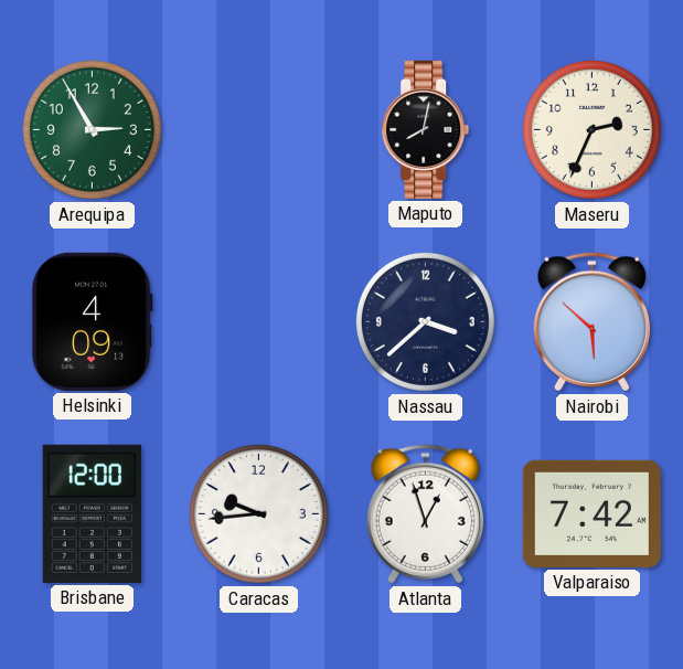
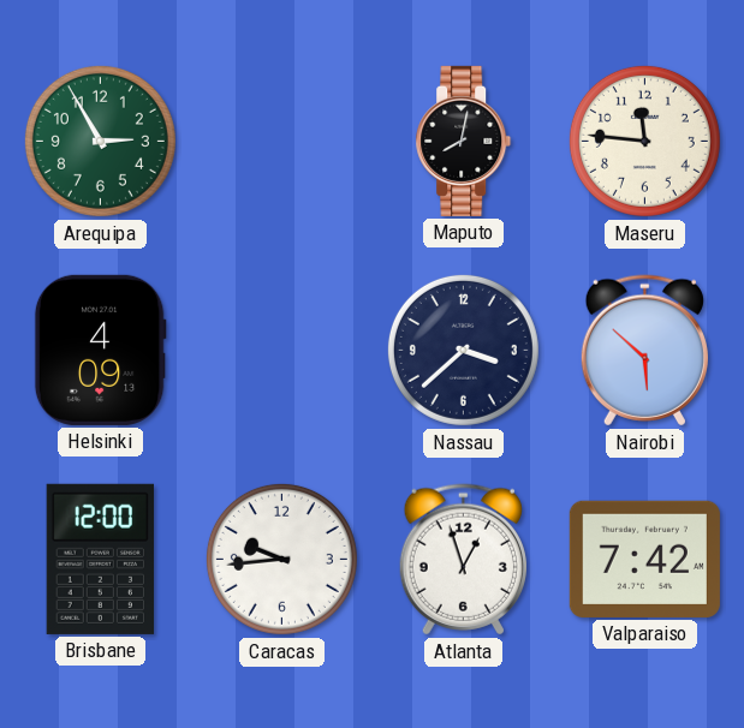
Maseru: 2:34 -> 11:46 (644, 141)
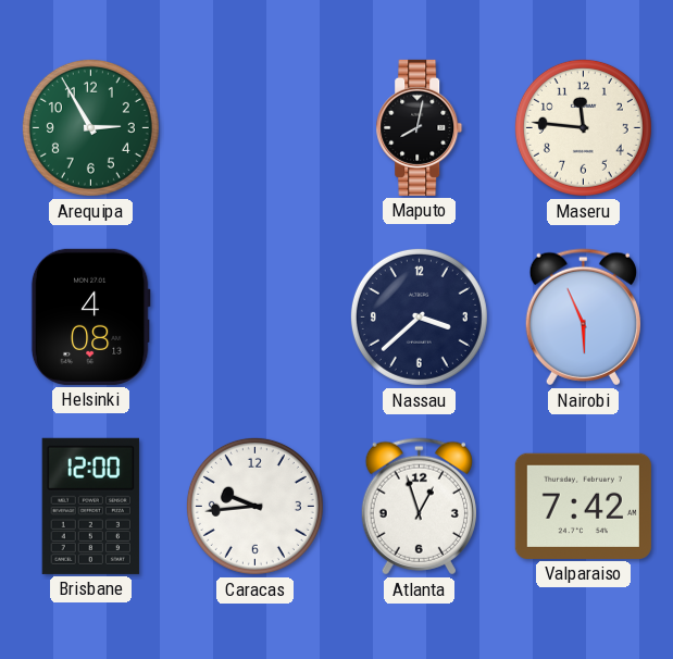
Helsinki: 4:09 -> 4:08 (90, 316)
Nairobi: 5:52 -> 5:56 (583, 318)
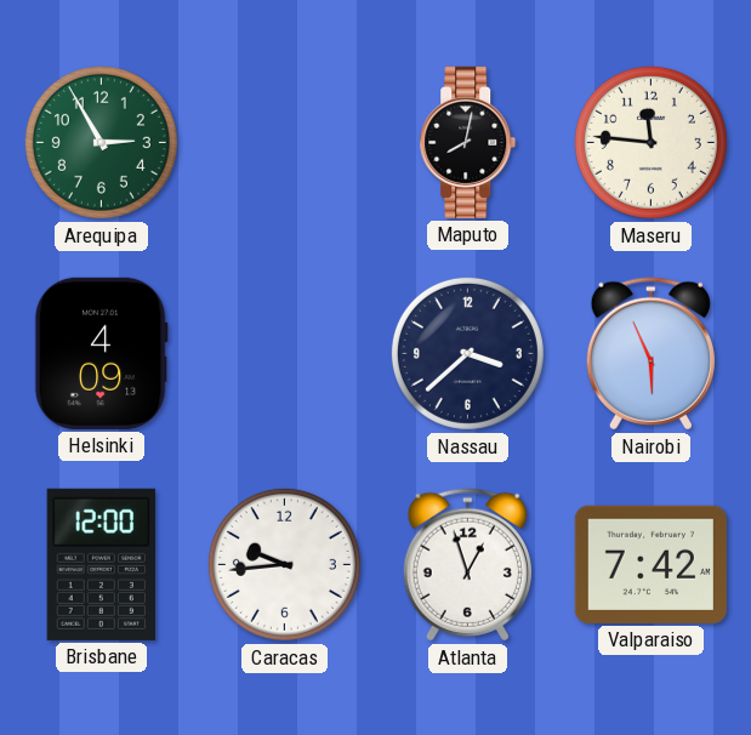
Helsinki: 4:08 -> 4:09 (101, 353)
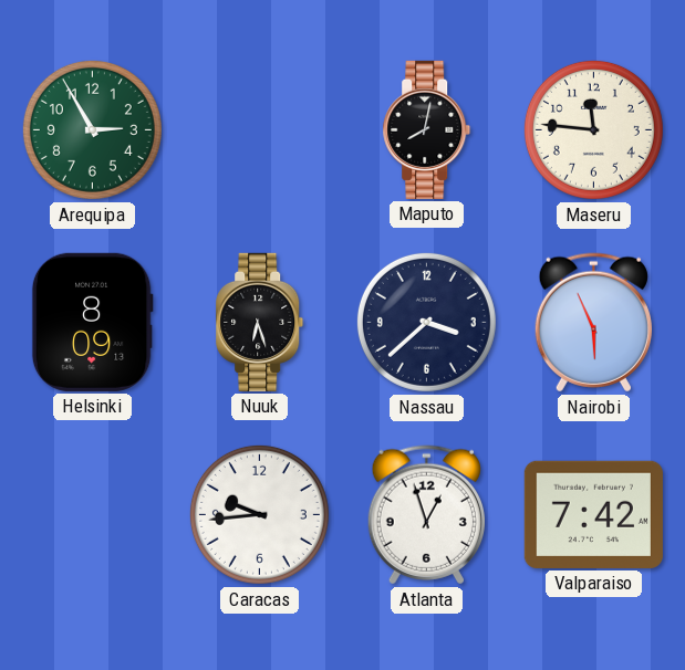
Helsinki: 4:09 -> 8:09 (92, 322)
Nuuk: none -> 6:27 (260, 322)
Brisbane: 12:00 -> none (101, 564)
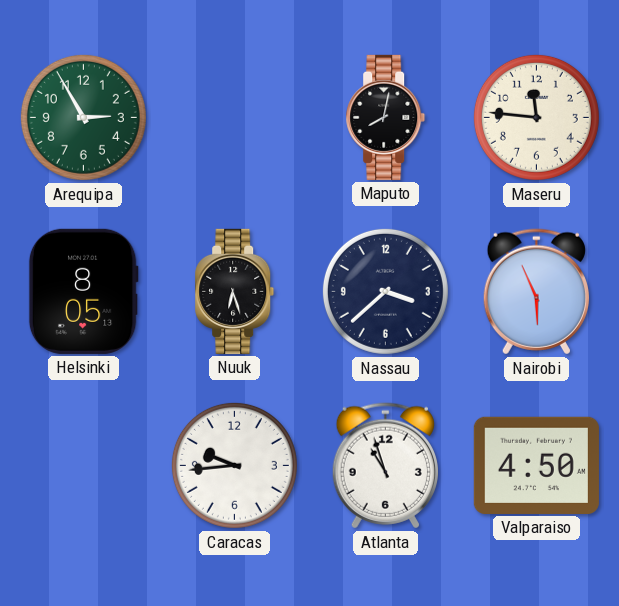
Helsinki: 8:09 -> 8:05 (83, 291)
Atlanta: 12:57 -> 10:57 (385, 466)
Valparaiso: 7:42 -> 4:50 (536, 465)
